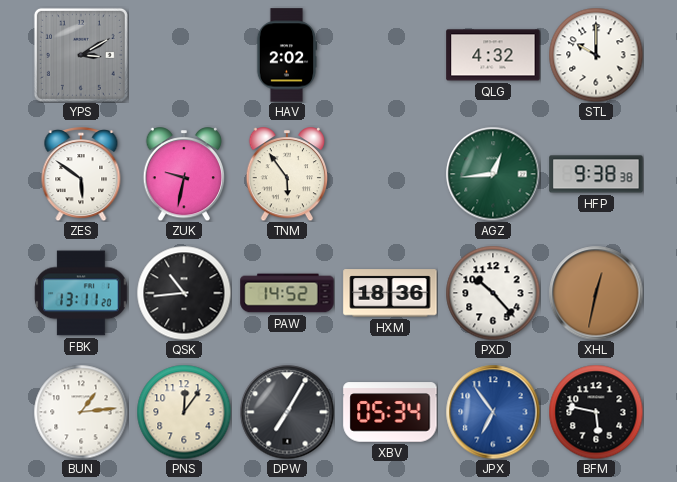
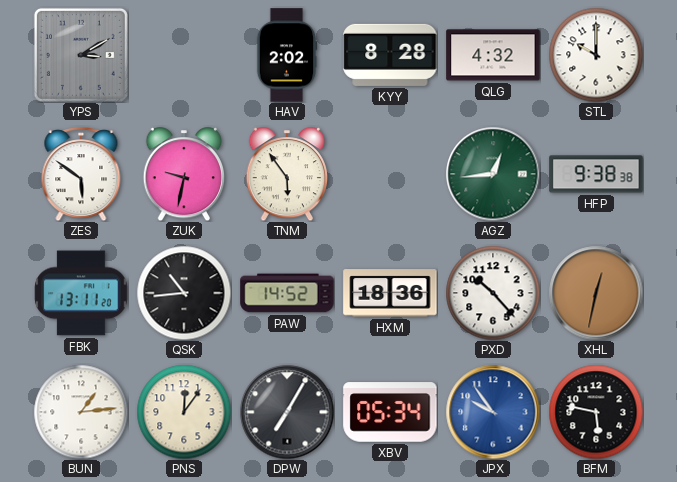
KYY: none -> 8:28 (390, 55)
JPX: 6:54 -> 9:54 (493, 412)
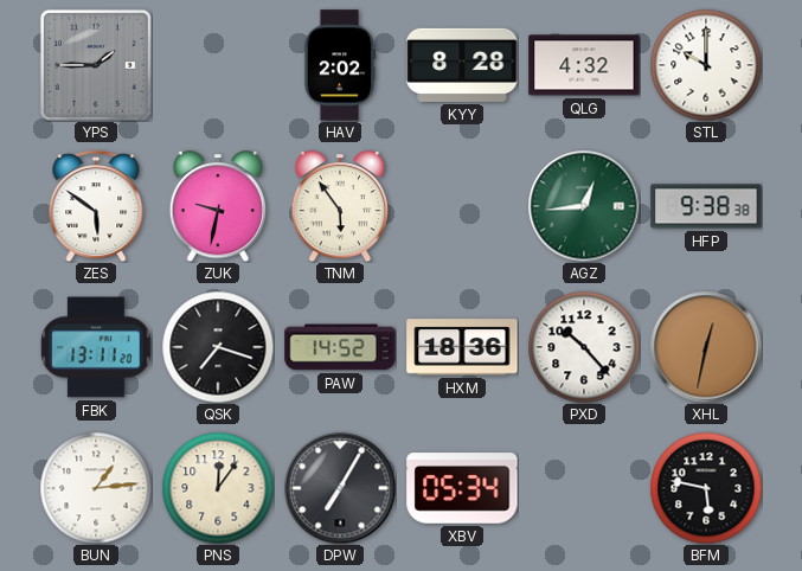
YPS: 3:10 -> 1:45 (96, 65)
QSK: 10:44 -> 7:18 (218, 347)
JPX: 9:54 -> none (493, 412)
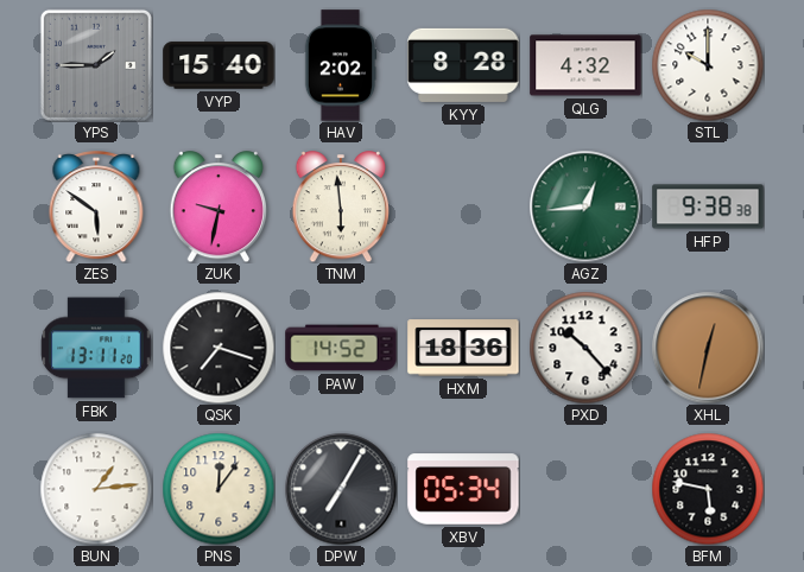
VYP: none -> 15:40 (219, 65)
TNM: 5:54 -> 5:59 (341, 206)
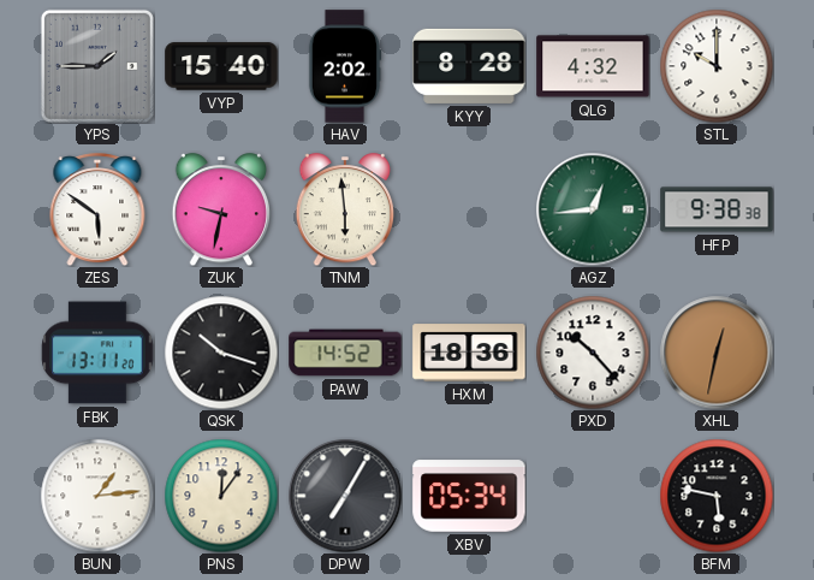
QSK: 7:18 -> 10:18 (221, 353)
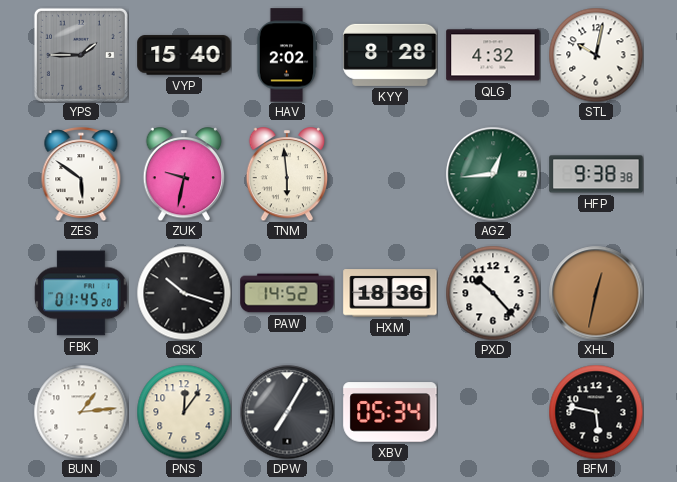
STL: 10:00 -> 10:02 (596, 55)
FBK: 13:11 -> 01:45 (81, 293)
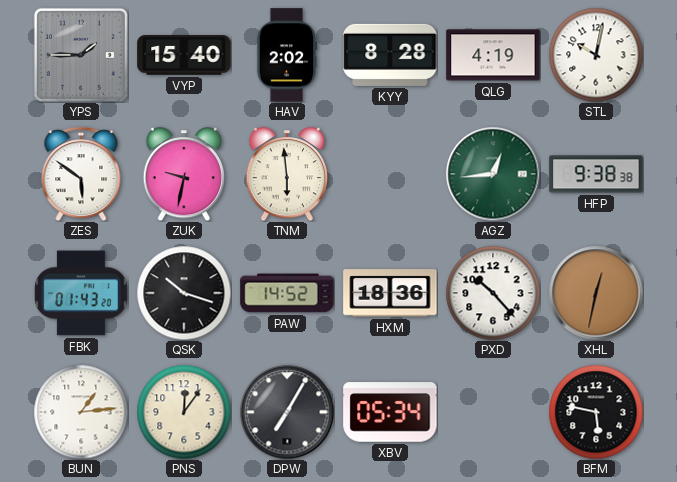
QLG: 4:32 -> 4:19 (493, 55)
FBK: 01:45 -> 01:43 (81, 293)
